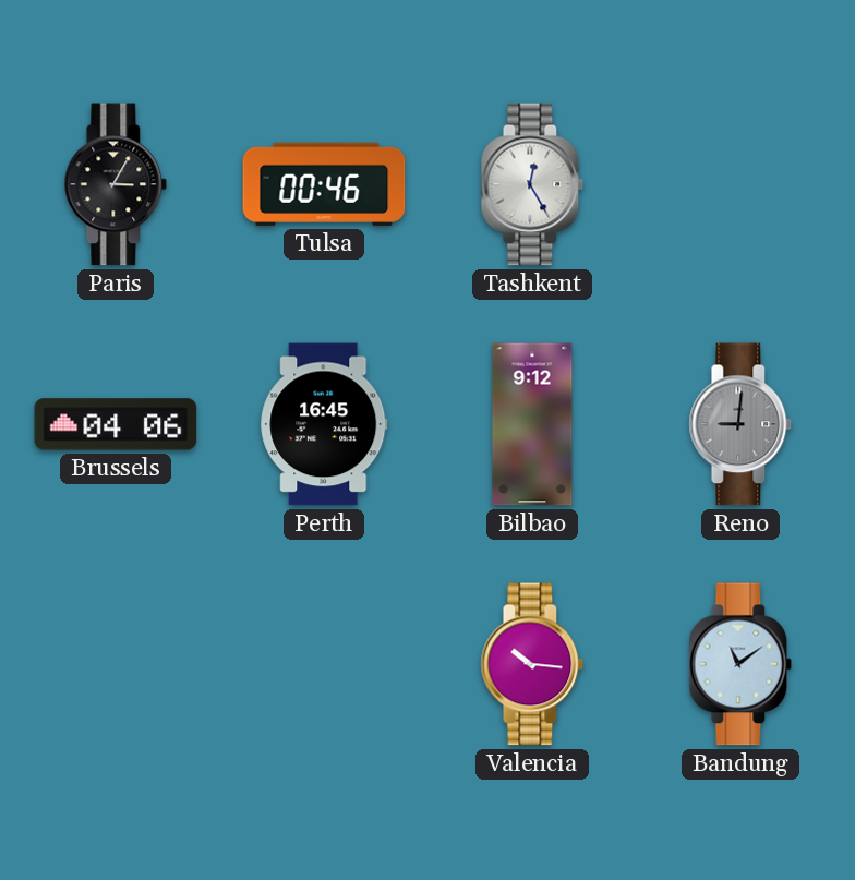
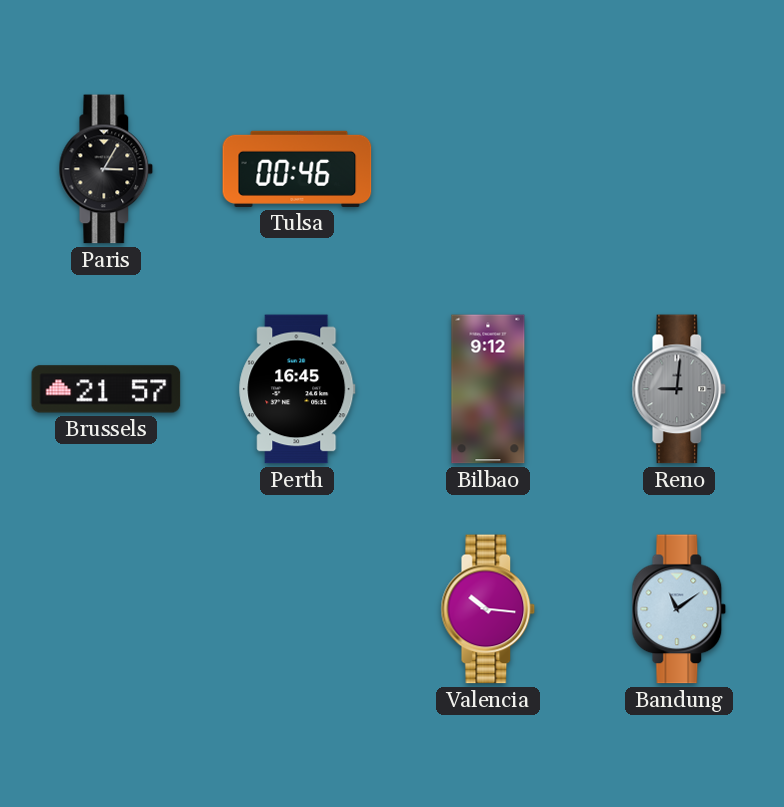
Tashkent: 12:25 -> none (532, 184)
Brussels: 04:06 -> 21:57 (106, 389)
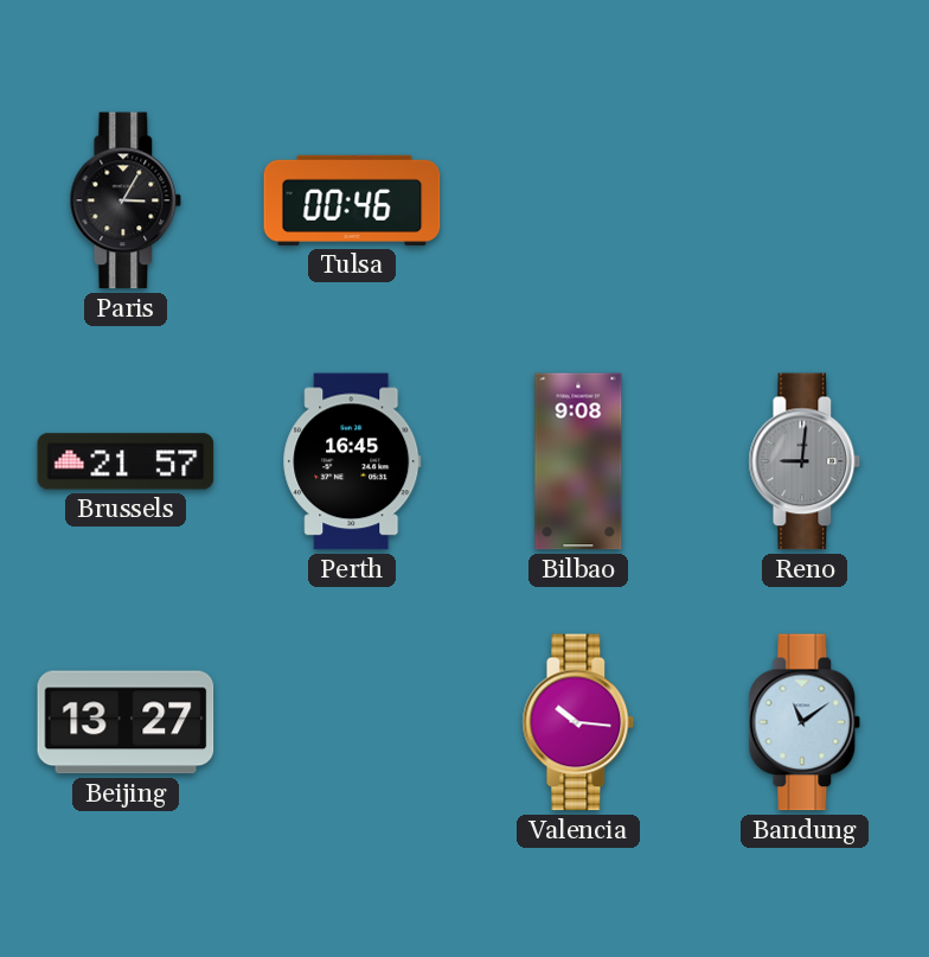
Bilbao: 9:12 -> 9:08 (578, 461)
Beijing: none -> 13:27 (126, 722)
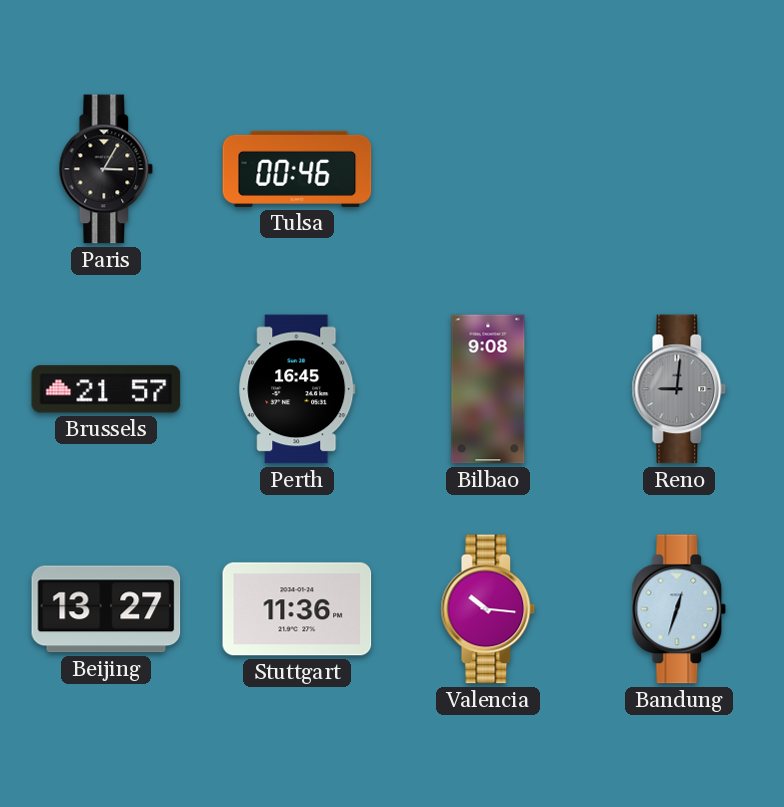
Stuttgart: none -> 11:36 (297, 609)
Bandung: 11:09 -> 12:33 (679, 609)
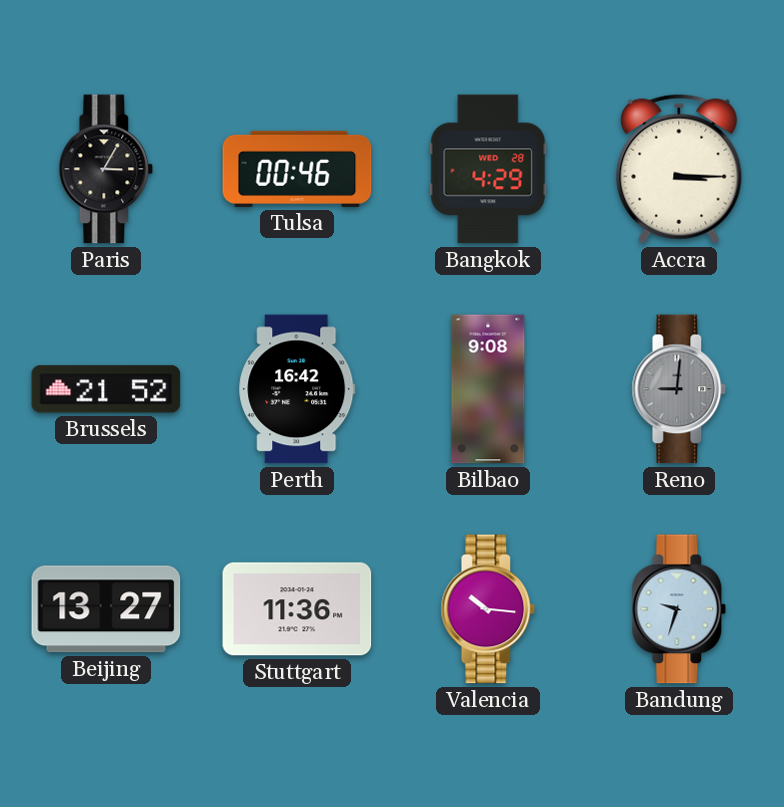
Bangkok: none -> 4:29 (488, 169)
Accra: none -> 3:15 (679, 169)
Brussels: 21:57 -> 21:52 (106, 389)
Perth: 16:45 -> 16:42 (297, 389)
Bandung: 12:33 -> 9:33 (679, 609)
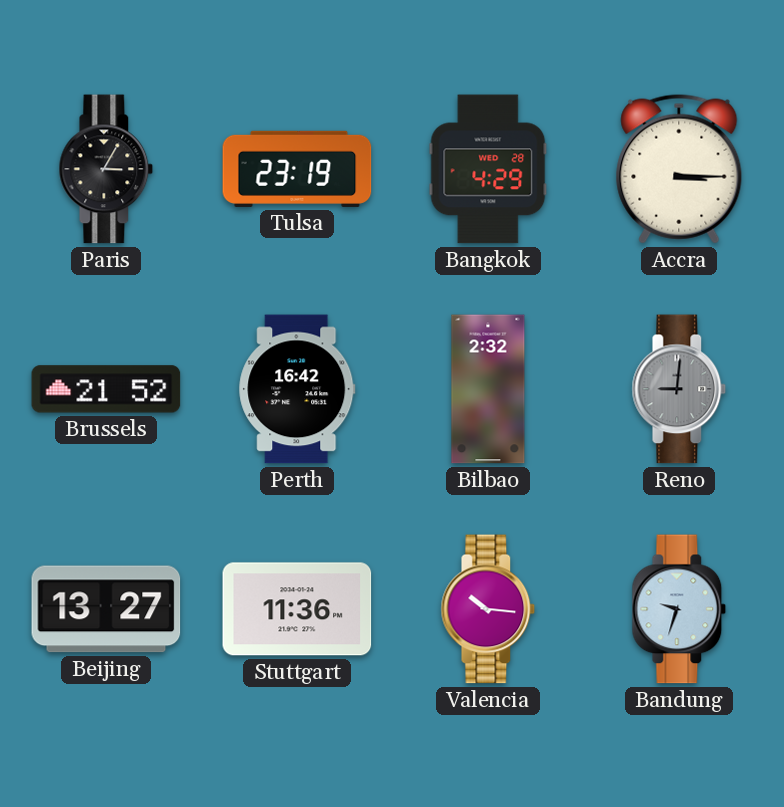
Tulsa: 00:46 -> 23:19 (297, 169)
Bilbao: 9:08 -> 2:32 (488, 389)
